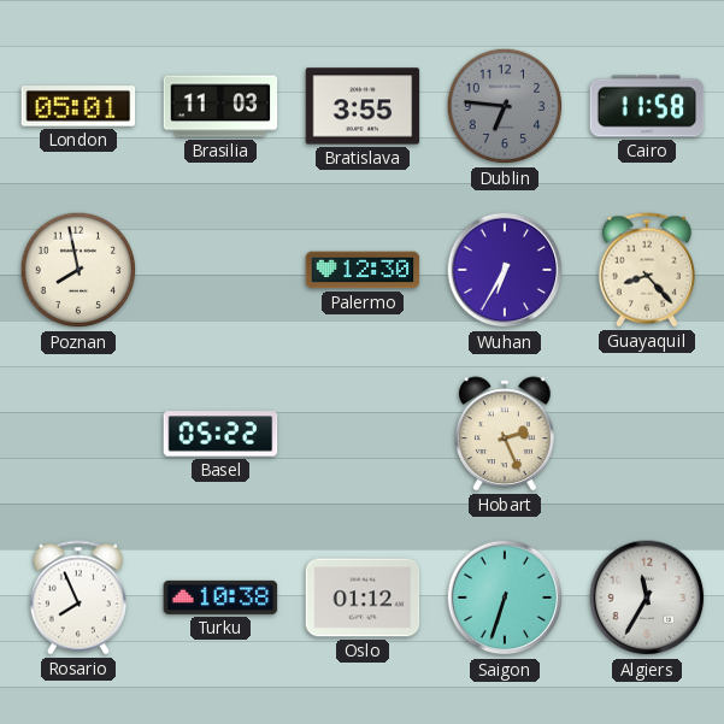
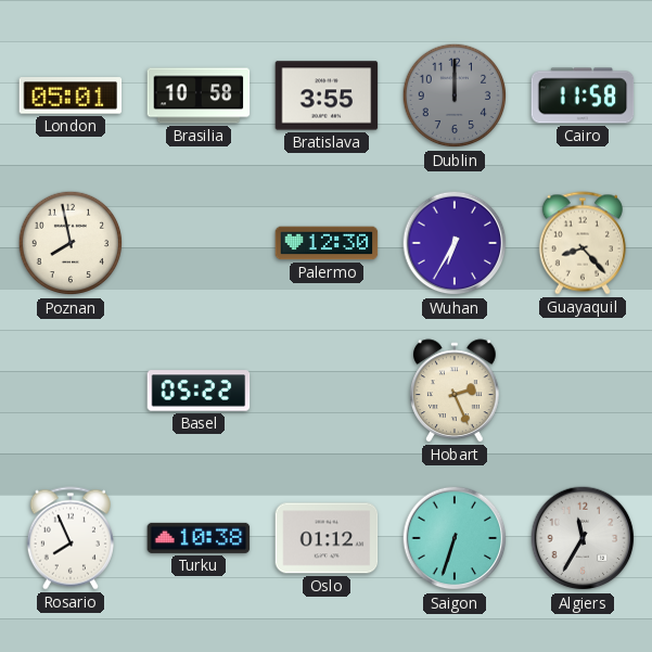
Brasilia: 11:03 -> 10:58 (199, 95)
Dublin: 6:46 -> 12:00 (455, 95)
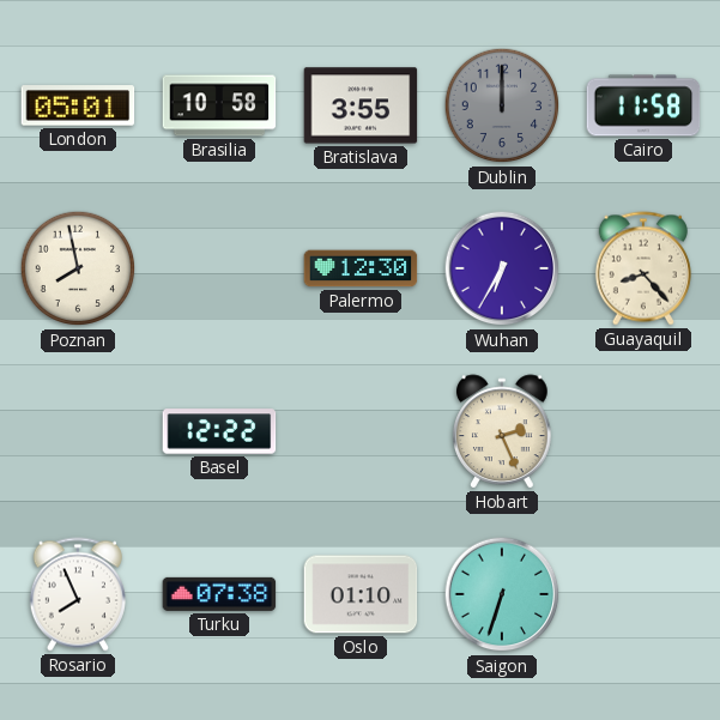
Basel: 05:22 -> 12:22 (219, 431)
Turku: 10:38 -> 07:38 (219, 594)
Oslo: 01:12 -> 01:10 (361, 594)
Algiers: 11:35 -> none (583, 538)
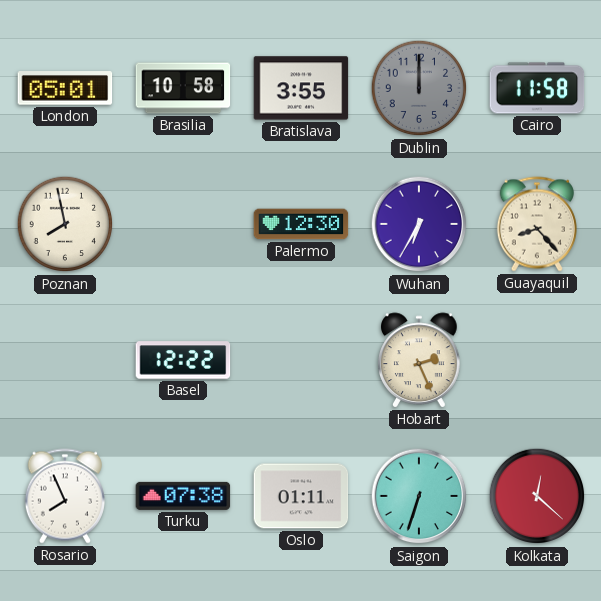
Oslo: 01:10 -> 01:11 (301, 496)
Kolkata: none -> 12:22 (537, 496)
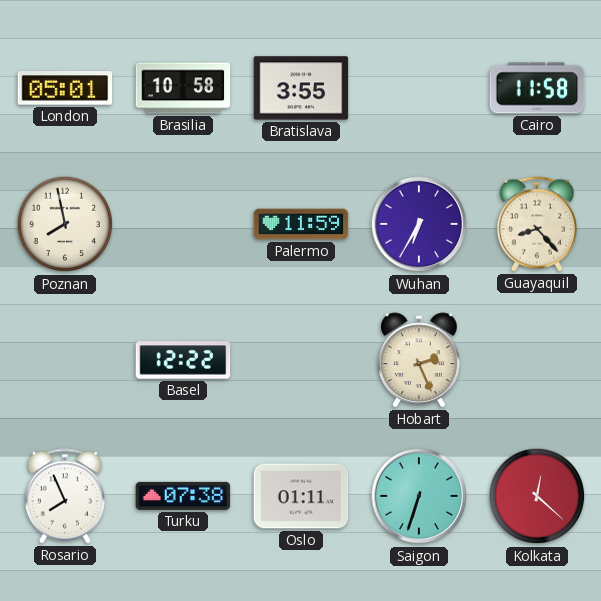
Dublin: 12:00 -> none (419, 88)
Palermo: 12:30 -> 11:59 (301, 224)
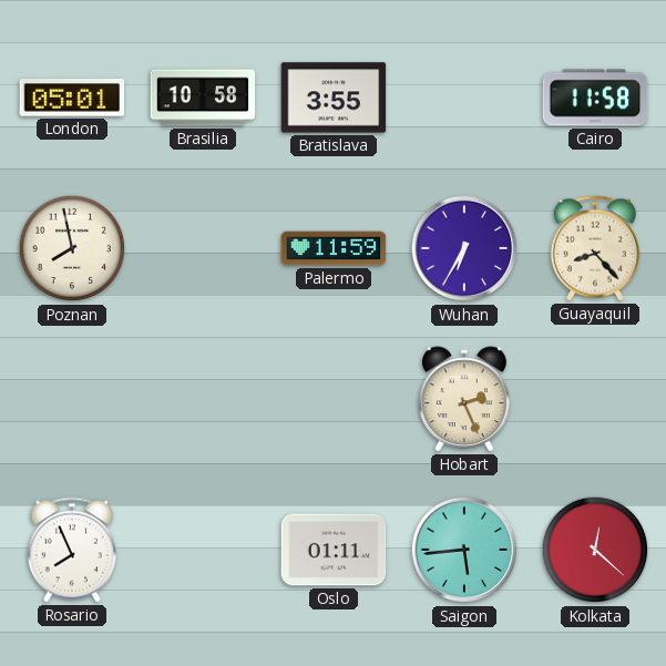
Basel: 12:22 -> none (183, 360)
Turku: 07:38 -> none (183, 496)
Saigon: 6:33 -> 5:44 (464, 550)
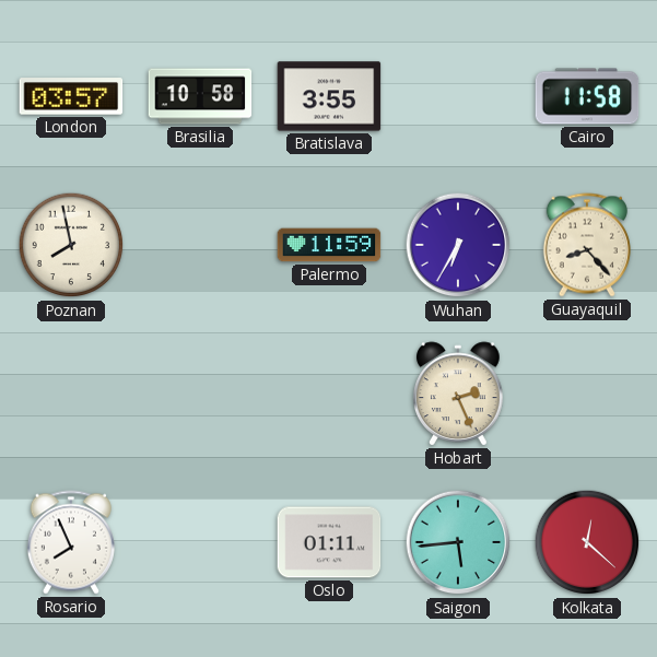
London: 05:01 -> 03:57 (71, 96)
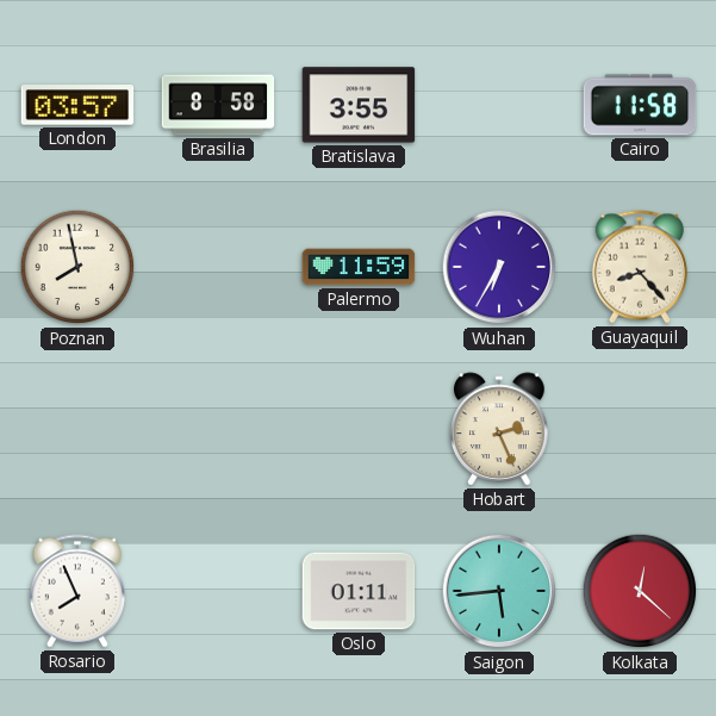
Brasilia: 10:58 -> 8:58 (218, 105)
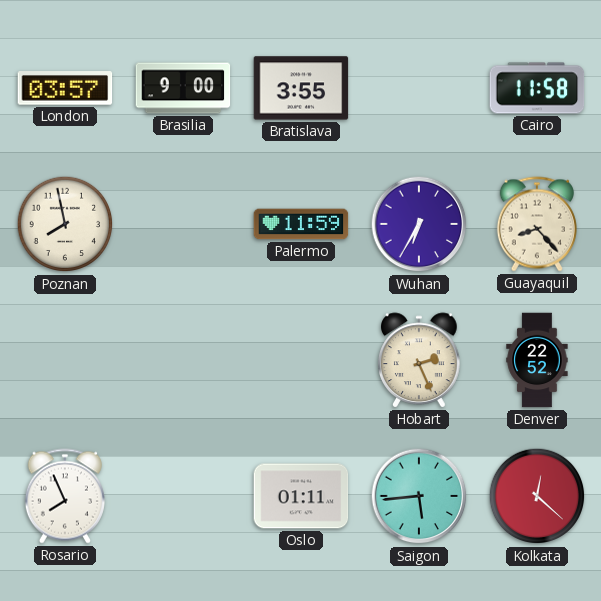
Brasilia: 8:58 -> 9:00 (183, 88)
Denver: none -> 22:52 (537, 360)
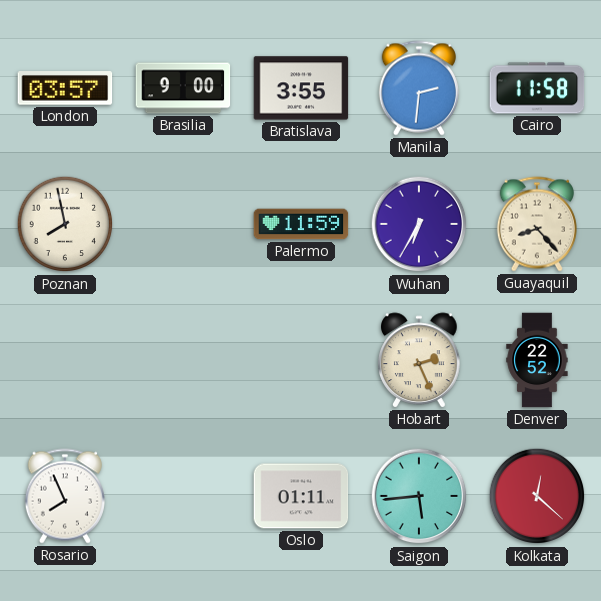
Manila: none -> 2:31 (419, 88)
